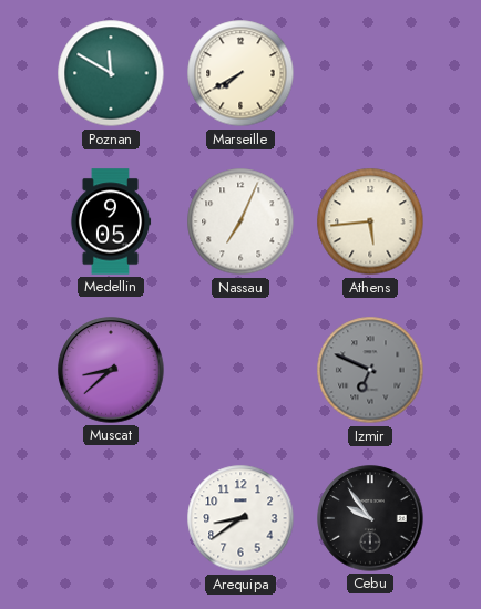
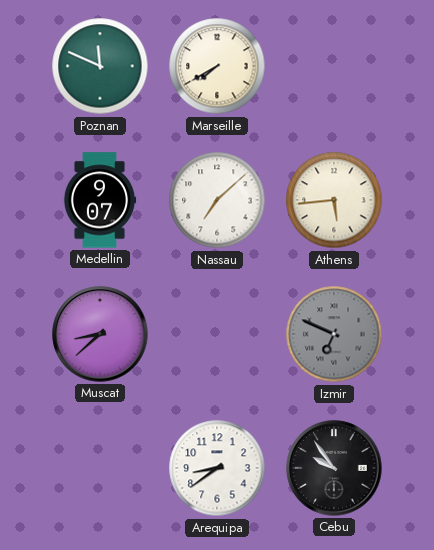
Poznan: 11:50 -> 11:49 (100, 66)
Medellin: 9:05 -> 9:07 (100, 200)
Nassau: 7:04 -> 7:08 (217, 200)
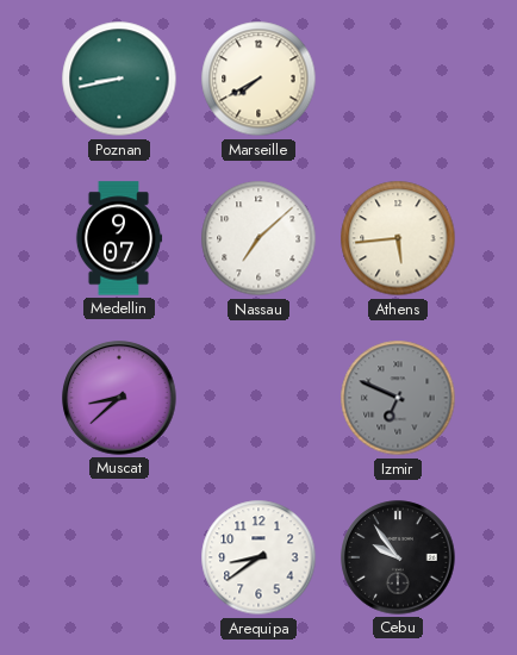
Poznan: 11:49 -> 8:43 (119, 79)
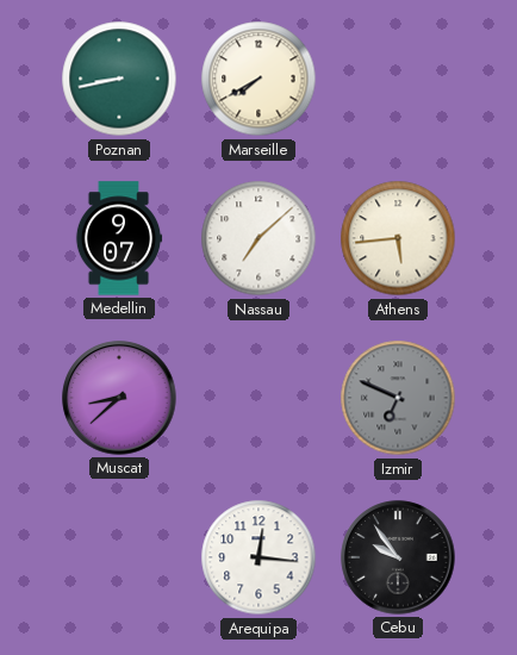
Arequipa: 8:39 -> 12:16 (258, 557)
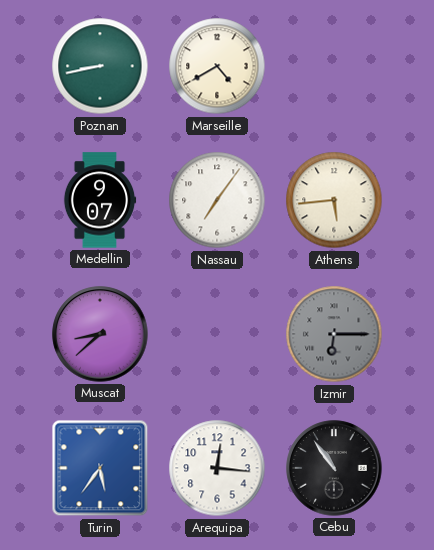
Marseille: 7:40 -> 4:40 (217, 66)
Nassau: 7:08 -> 7:06 (217, 200)
Izmir: 6:49 -> 6:15 (334, 334)
Turin: none -> 5:36 (100, 468)
Cebu: 9:54 -> 10:54 (334, 468)
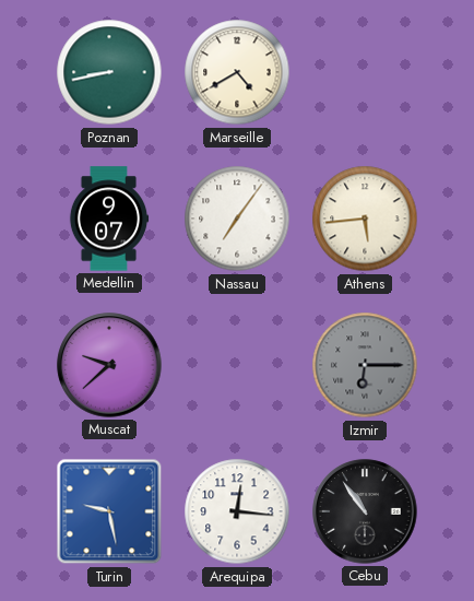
Muscat: 8:38 -> 9:38 (109, 365)
Turin: 5:36 -> 9:28 (109, 511)
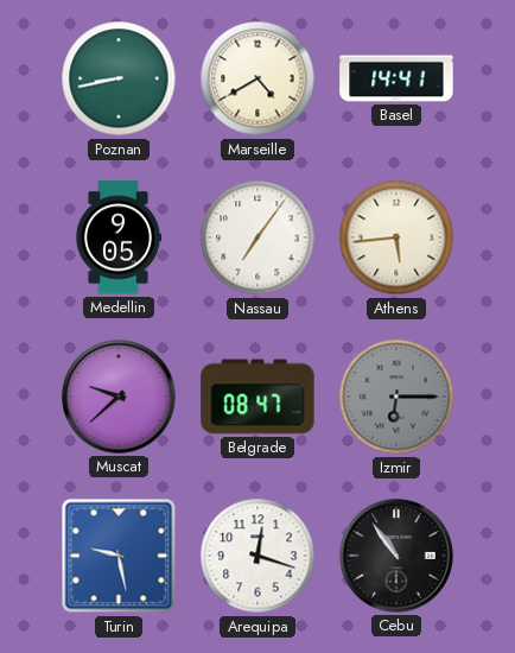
Basel: none -> 14:41 (396, 78)
Medellin: 9:07 -> 9:05 (119, 237)
Belgrade: none -> 08:47 (257, 397)
Arequipa: 12:16 -> 12:18 (257, 556)
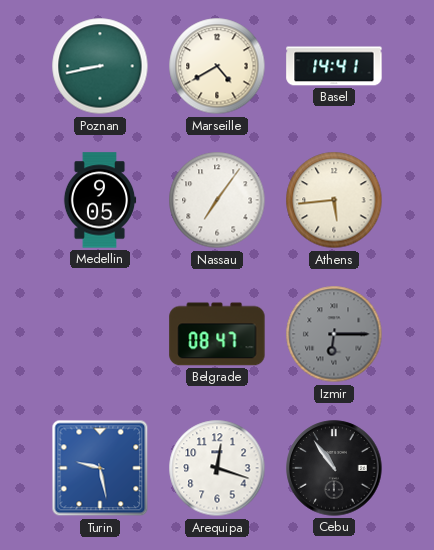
Muscat: 9:38 -> none (119, 397)
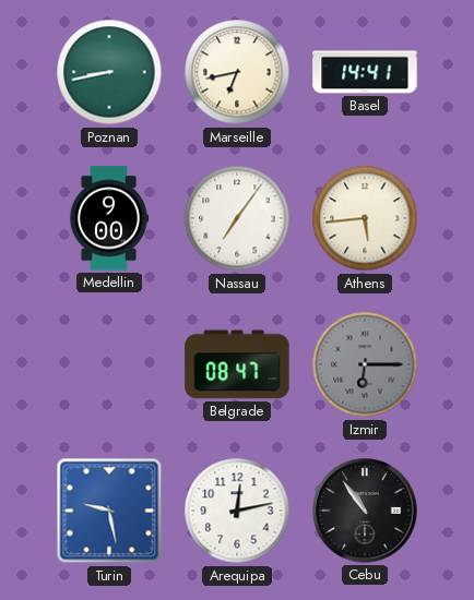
Marseille: 4:40 -> 6:43 (237, 72)
Medellin: 9:05 -> 9:00 (109, 218)
Arequipa: 12:18 -> 12:13 (237, 511)
